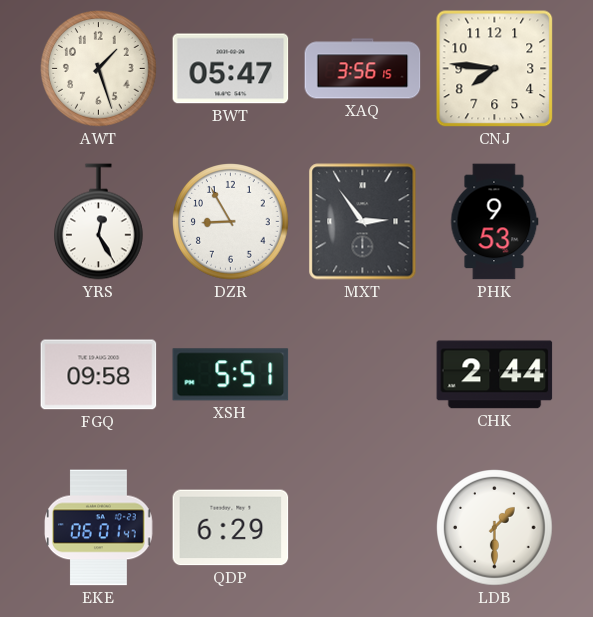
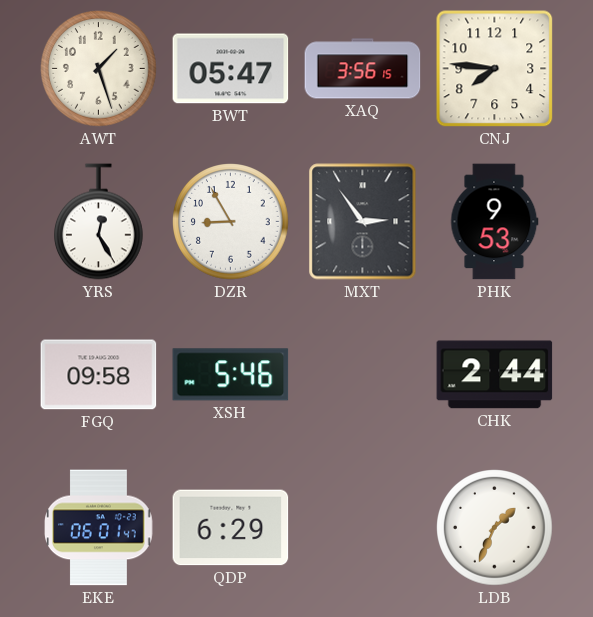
XSH: 5:51 -> 5:46 (231, 375)
LDB: 1:30 -> 1:34 (495, 528)
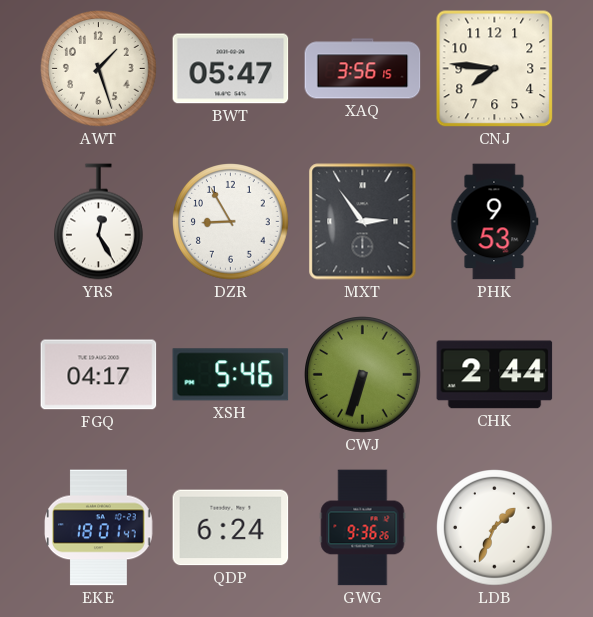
FGQ: 09:58 -> 04:17 (99, 375)
CWJ: none -> 6:33 (363, 375)
EKE: 06:01 -> 18:01 (99, 528)
QDP: 6:29 -> 6:24 (231, 528)
GWG: none -> 9:36 (363, 528)
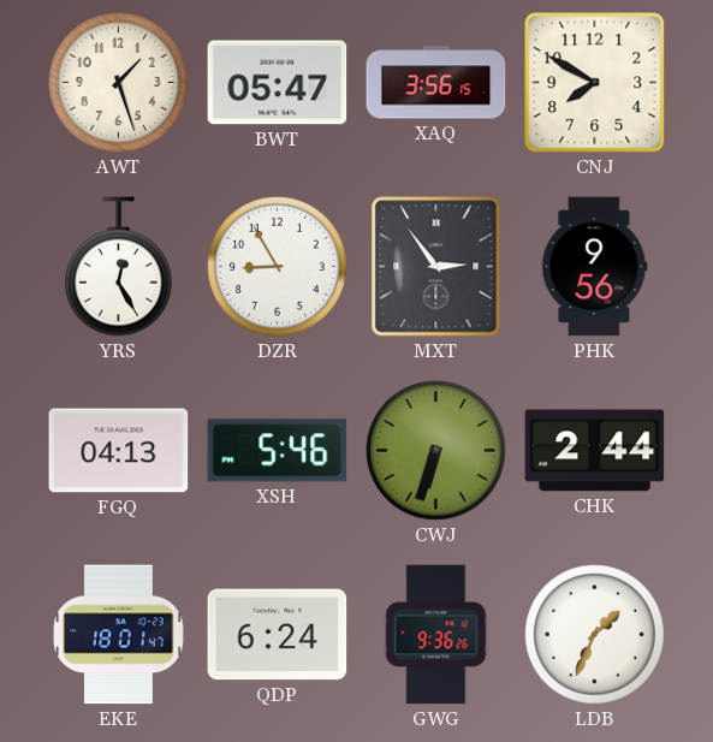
CNJ: 7:46 -> 7:50 (595, 83)
PHK: 9:53 -> 9:56 (595, 267)
FGQ: 04:17 -> 04:13 (119, 451)
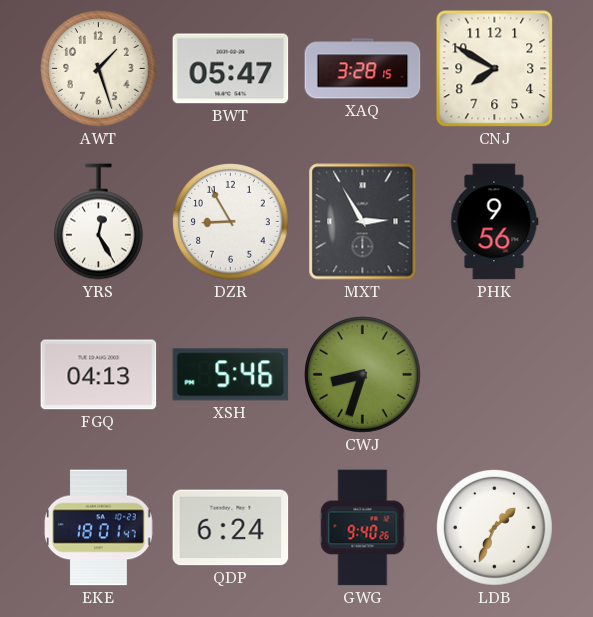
XAQ: 3:56 -> 3:28 (363, 69)
MXT: 2:54 -> 2:55 (363, 222)
CWJ: 6:33 -> 8:33 (363, 375)
CHK: 2:44 -> none (595, 451)
GWG: 9:36 -> 9:40 (363, 528)
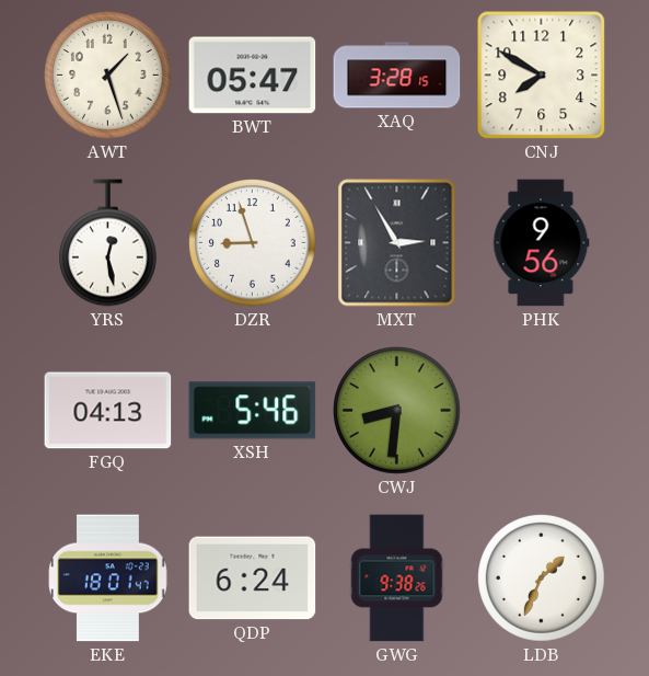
YRS: 12:25 -> 12:28 (108, 243)
DZR: 8:55 -> 8:57 (253, 243)
CWJ: 8:33 -> 8:31 (397, 411)
GWG: 9:40 -> 9:38 (397, 578)
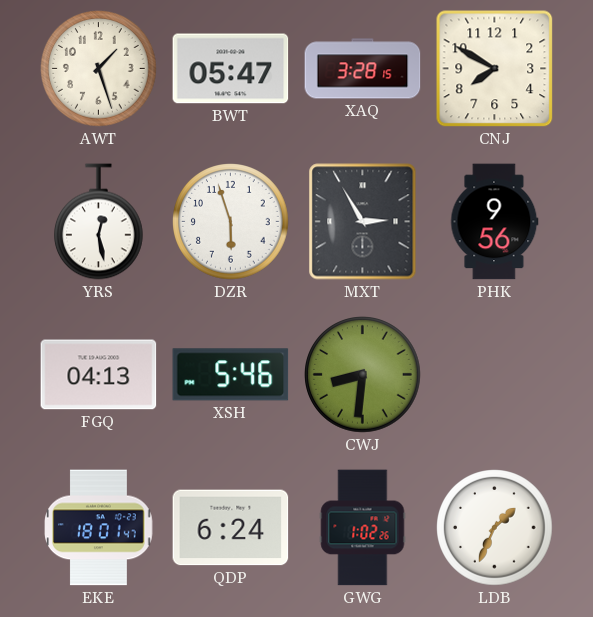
DZR: 8:57 -> 5:57 (231, 222)
GWG: 9:38 -> 1:02 (363, 528)
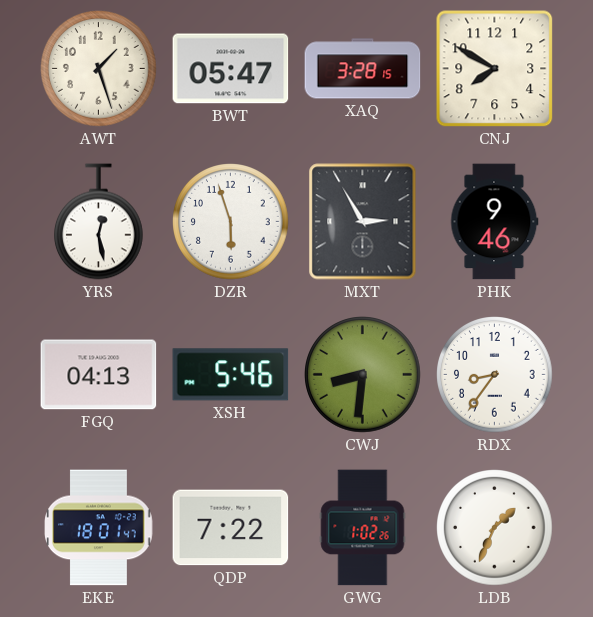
PHK: 9:56 -> 9:46 (495, 222)
RDX: none -> 8:36 (495, 375)
QDP: 6:24 -> 7:22 (231, 528)
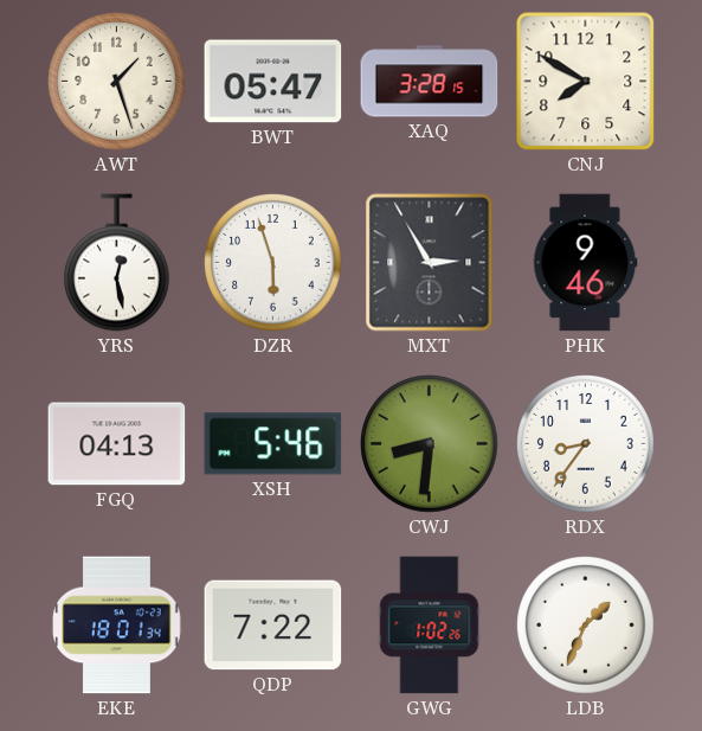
EKE: 18:01:47 -> 18:01:34 (117, 626)
